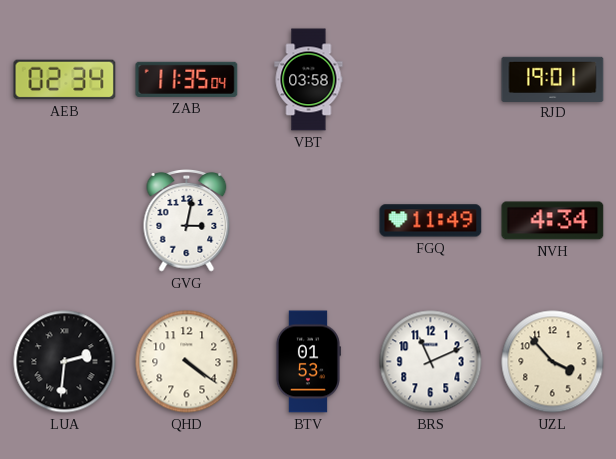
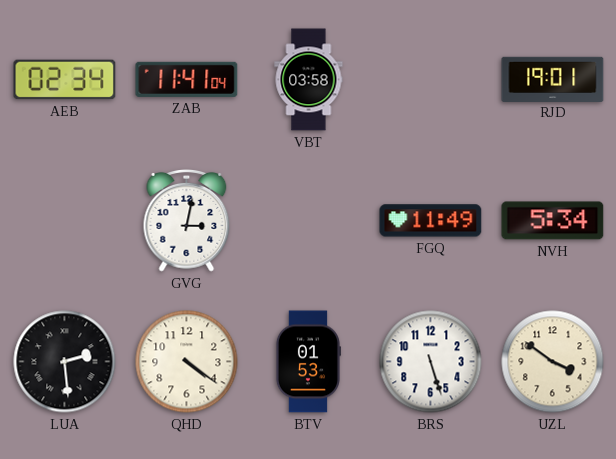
ZAB: 11:35 -> 11:41 (187, 79)
NVH: 4:34 -> 5:34 (553, 221)
LUA: 2:31 -> 2:29 (65, 362)
BRS: 11:11 -> 5:27 (431, 362)
UZL: 3:53 -> 3:51 (553, 362)
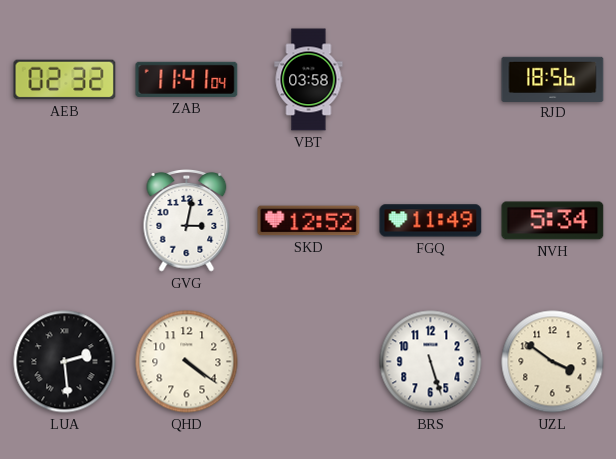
AEB: 02:34 -> 02:32 (65, 80)
RJD: 19:01 -> 18:56 (553, 79)
SKD: none -> 12:52 (309, 221)
BTV: 01:53 -> none (308, 362)
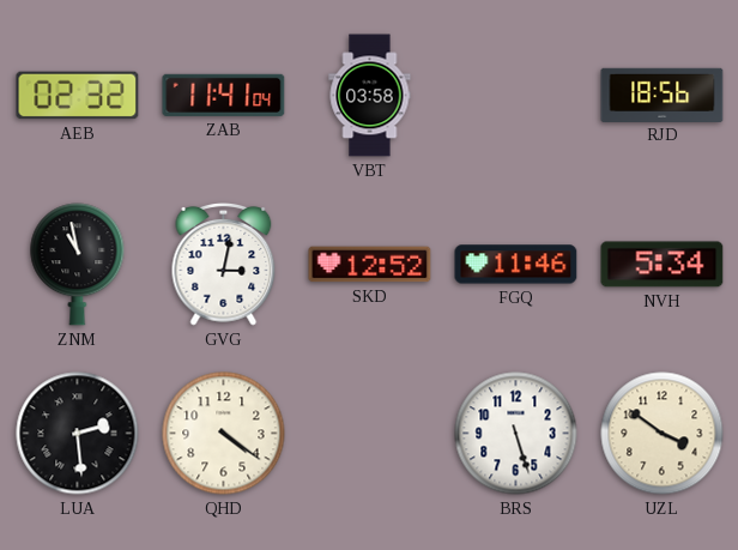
ZNM: none -> 10:58 (78, 265)
FGQ: 11:49 -> 11:46 (516, 265)
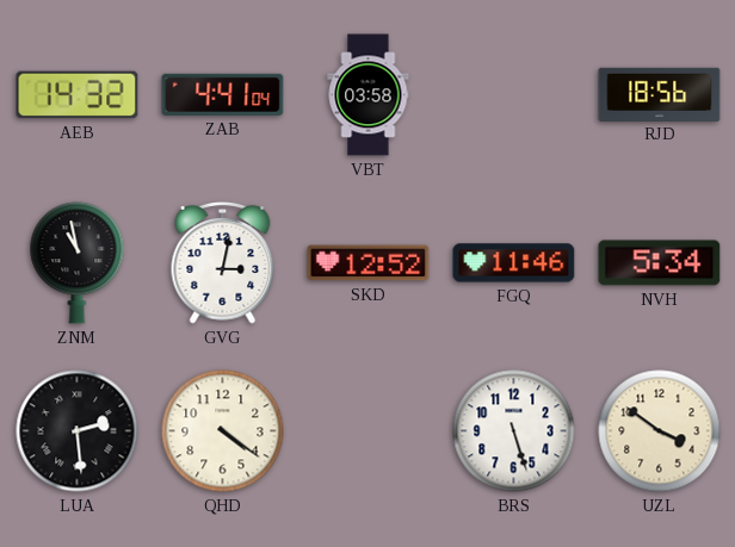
AEB: 02:32 -> 14:32 (78, 95)
ZAB: 11:41 -> 4:41 (223, 94)
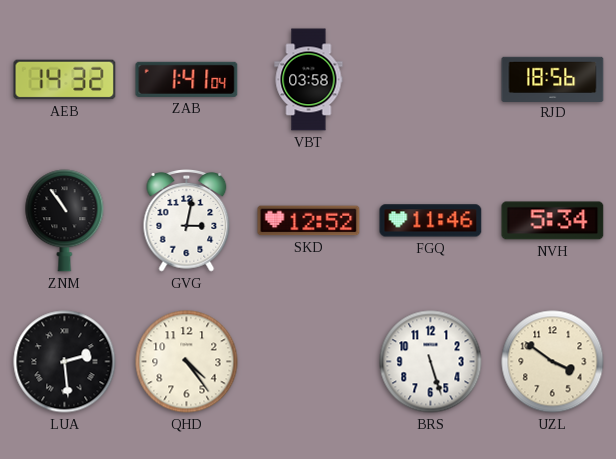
ZAB: 4:41 -> 1:41 (187, 79)
ZNM: 10:58 -> 10:54 (65, 221)
QHD: 4:21 -> 4:24 (187, 362)
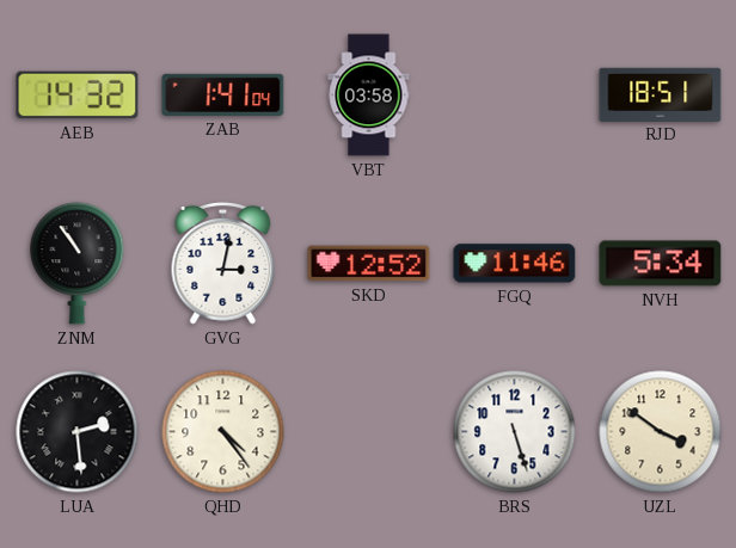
RJD: 18:56 -> 18:51 (661, 94)
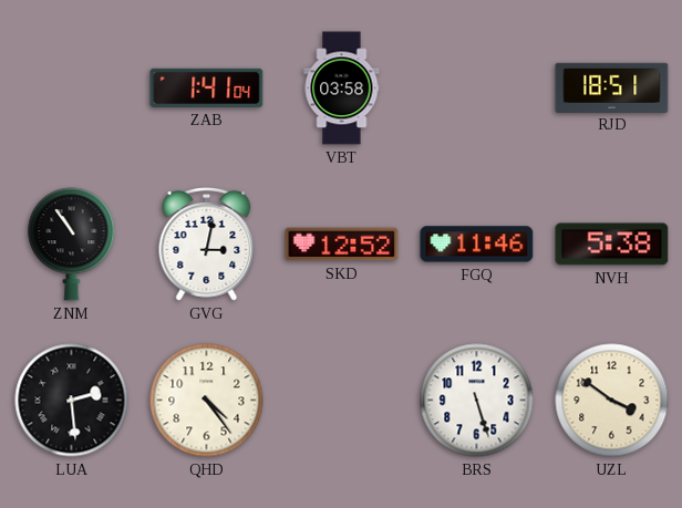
AEB: 14:32 -> none (78, 96)
NVH: 5:34 -> 5:38 (612, 245)
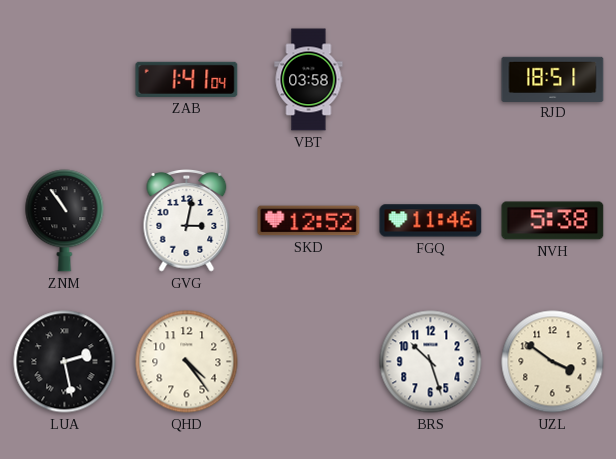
LUA: 2:29 -> 2:28 (65, 362)
BRS: 5:27 -> 10:27 (431, 362)
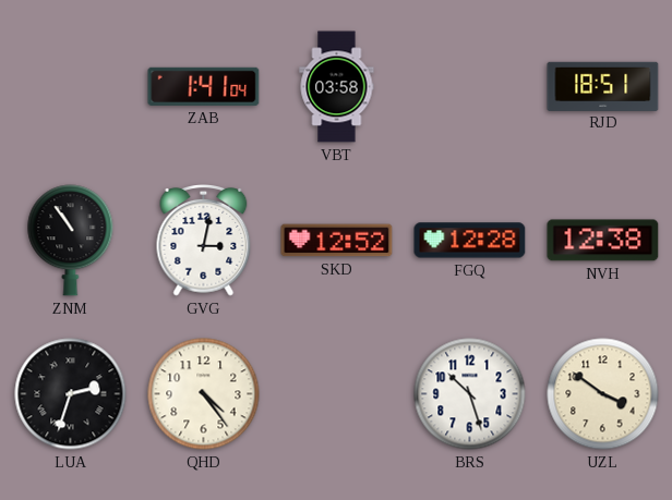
FGQ: 11:46 -> 12:28 (470, 241)
NVH: 5:38 -> 12:38 (603, 241)
LUA: 2:28 -> 2:33 (71, 394)
